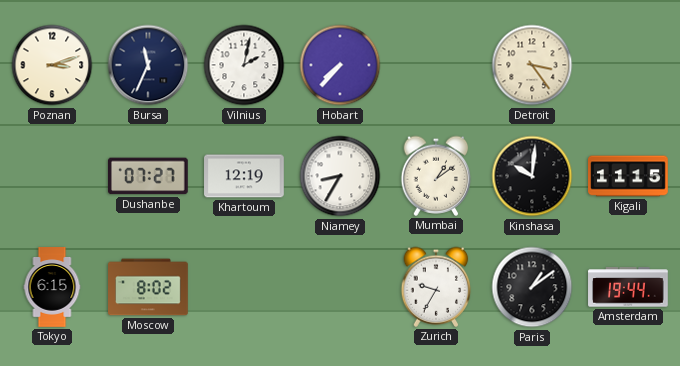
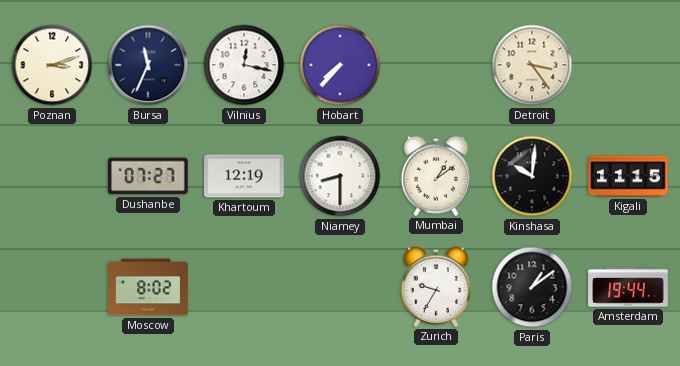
Vilnius: 2:02 -> 12:17 (244, 65)
Niamey: 8:35 -> 8:30 (340, 176)
Tokyo: 6:15 -> none (52, 287)
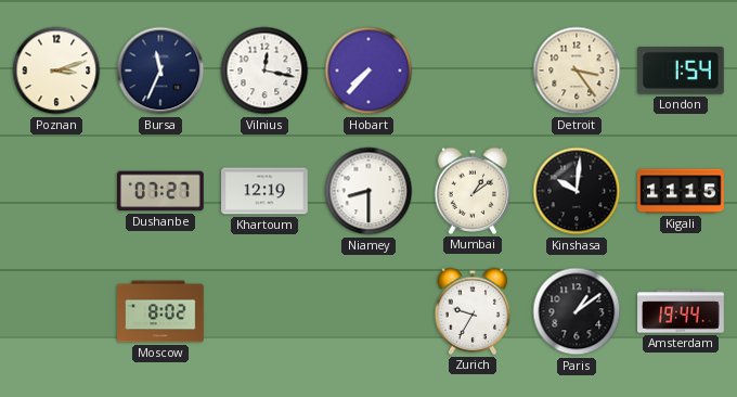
London: none -> 1:54 (681, 71)
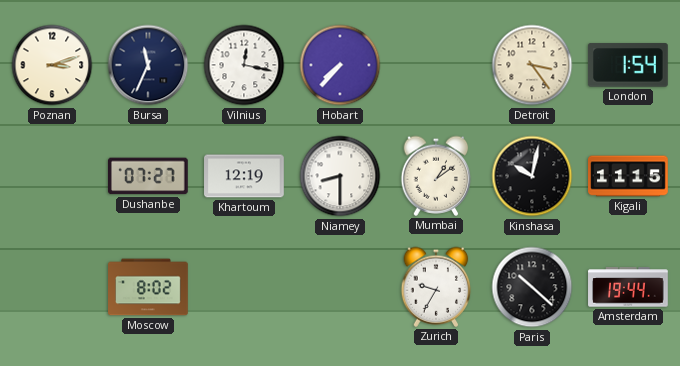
Kinshasa: 10:01 -> 10:02 (532, 176)
Paris: 1:09 -> 10:22 (532, 287)
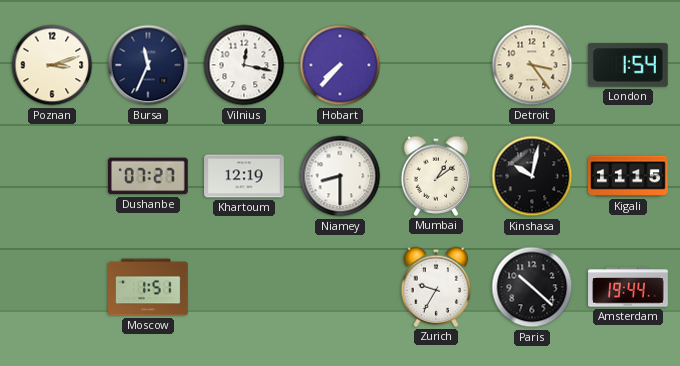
Moscow: 8:02 -> 1:51 (148, 287)
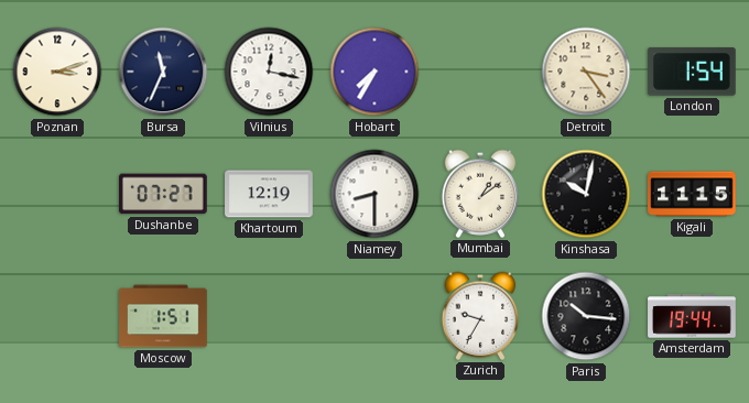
Hobart: 7:37 -> 7:35 (374, 72)
Paris: 10:22 -> 10:16 (586, 316)
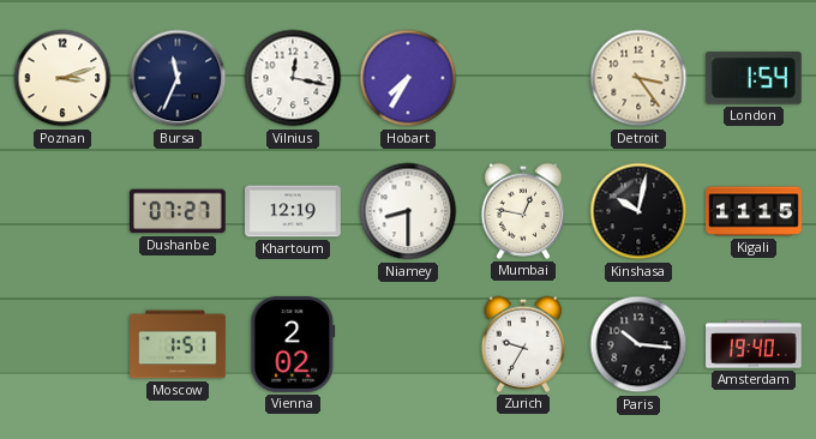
Mumbai: 1:09 -> 12:47 (523, 211)
Vienna: none -> 2:02 (293, 345)
Amsterdam: 19:44 -> 19:40 (754, 344)
